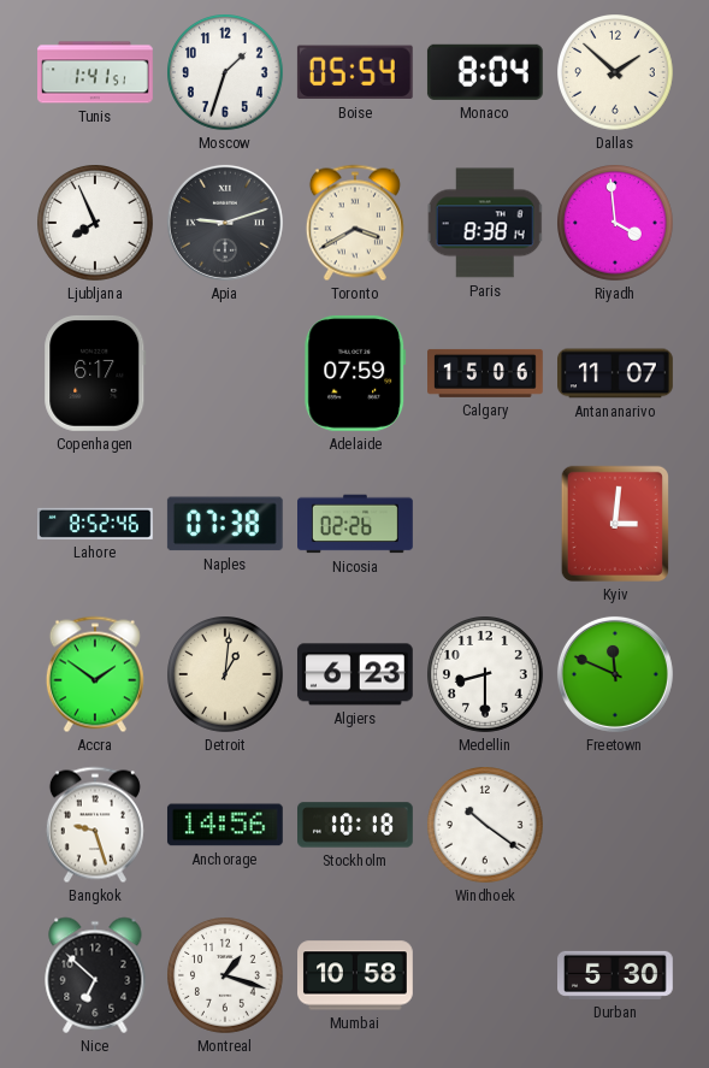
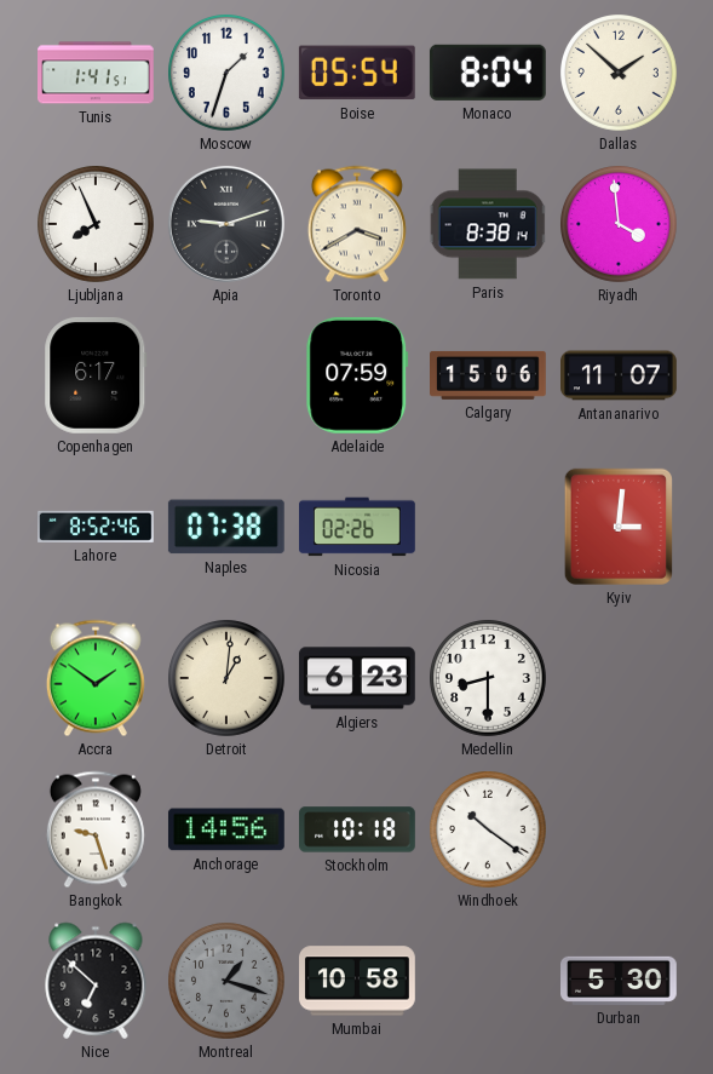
Freetown: 11:49 -> none (615, 674)
Montreal dial: white -> grey (228, 982)
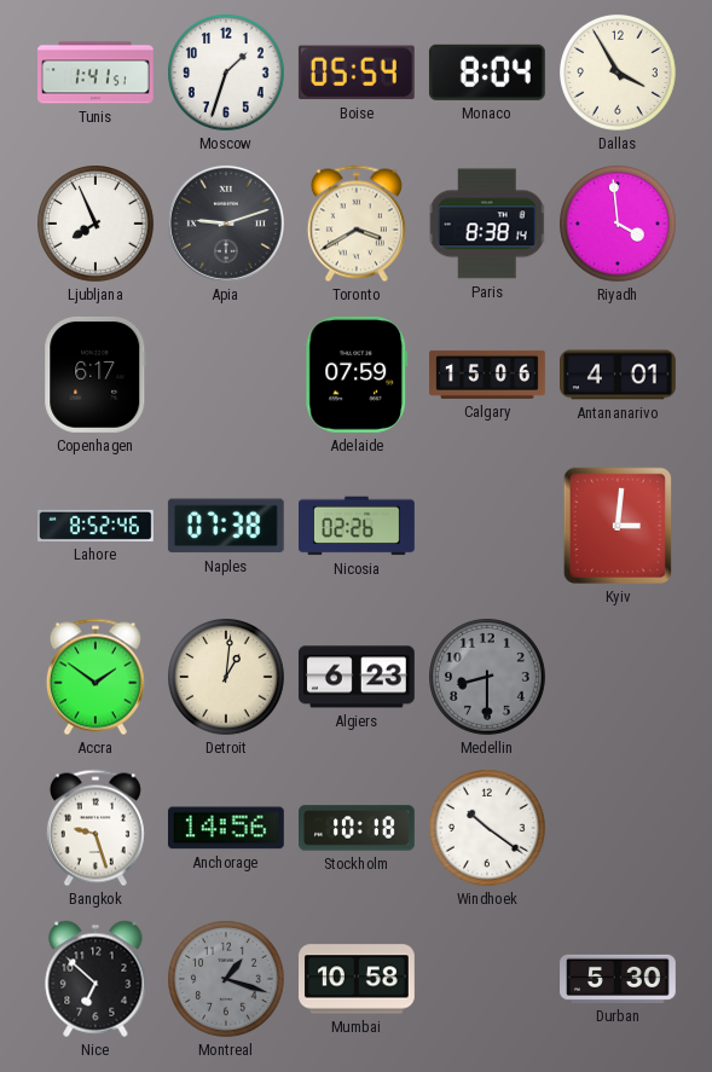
Dallas: 1:52 -> 3:55 (619, 74)
Antananarivo: 11:07 -> 4:01 (619, 375)
Medellin dial: white -> grey (488, 678)
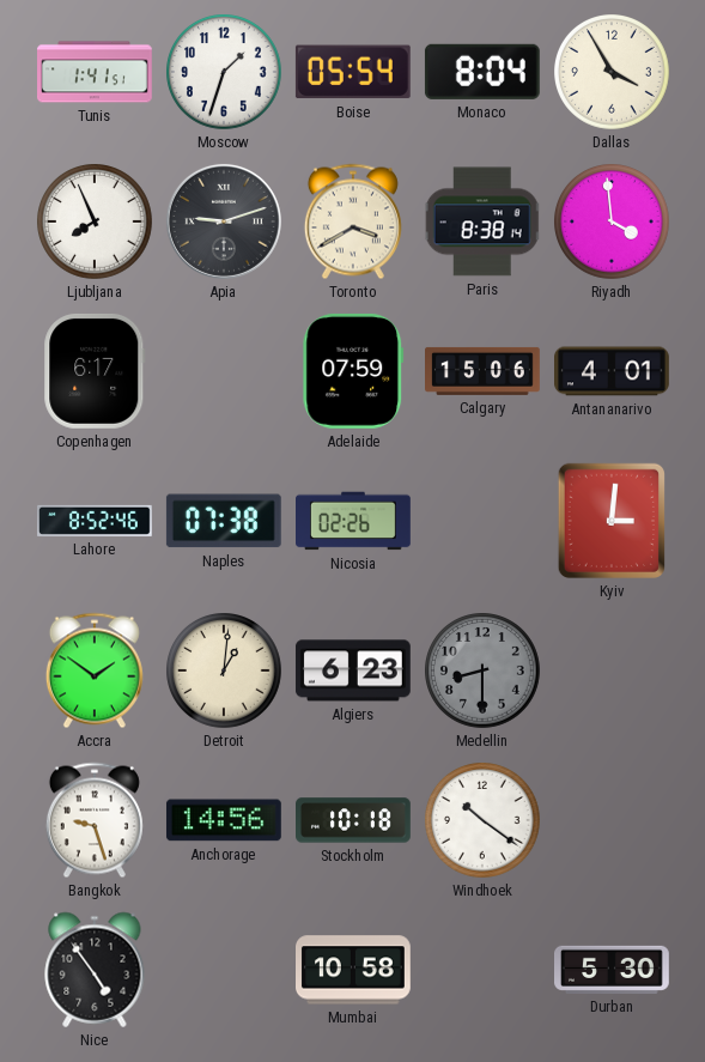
Nice: 6:52 -> 4:54 (95, 970)
Montreal: 1:18 -> none (227, 980)
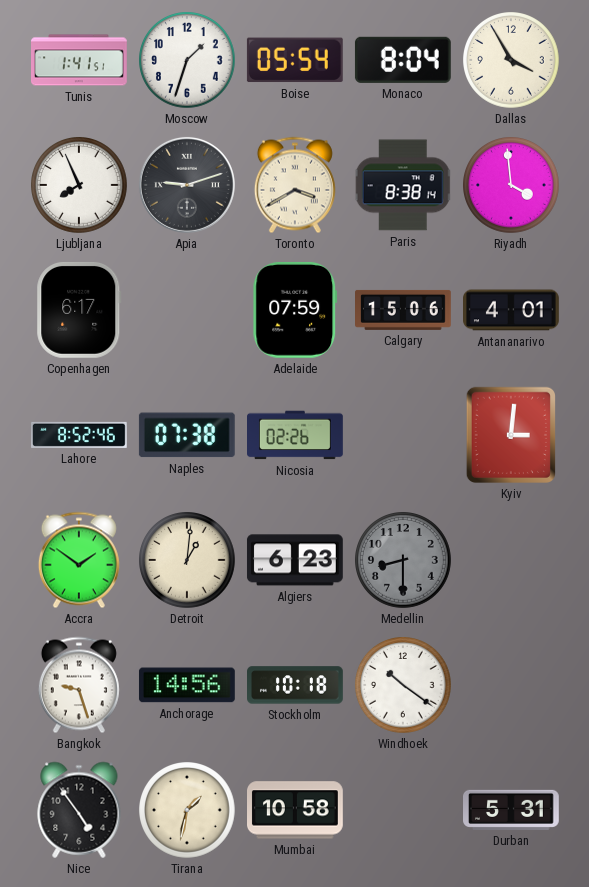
Tirana: none -> 1:32 (188, 811)
Durban: 5:30 -> 5:31 (512, 810)
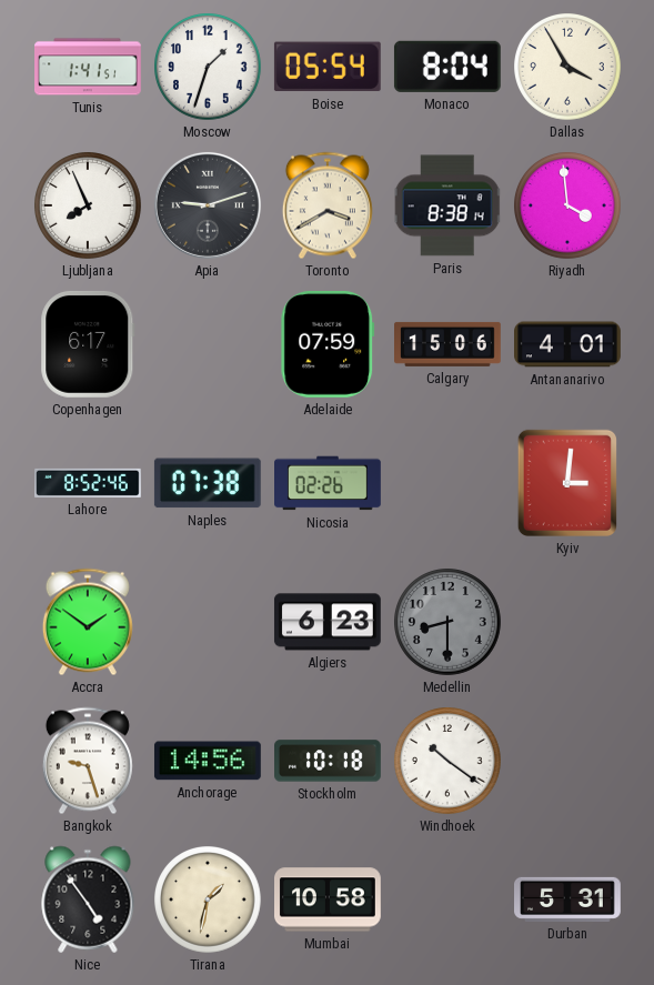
Detroit: 1:01 -> none (188, 561)
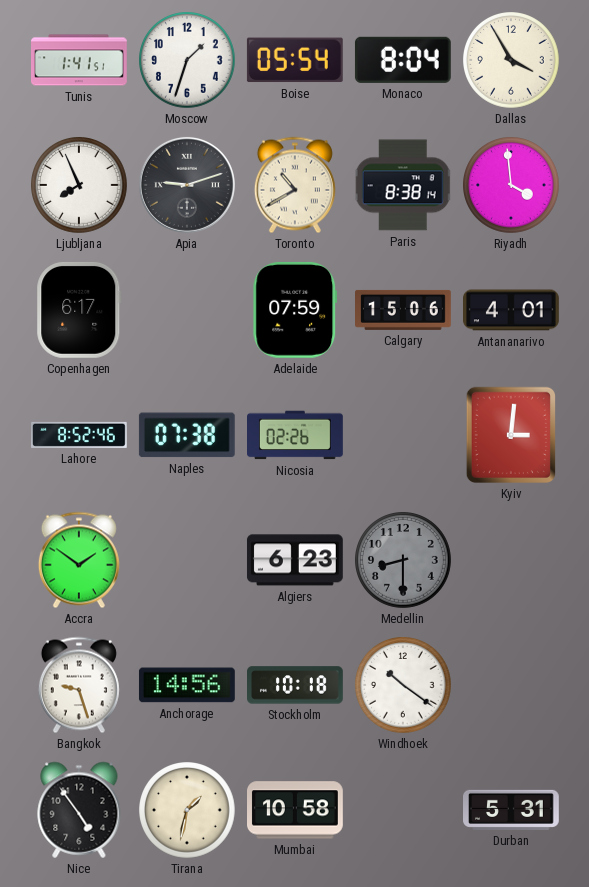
Toronto: 3:40 -> 10:40 (295, 185)
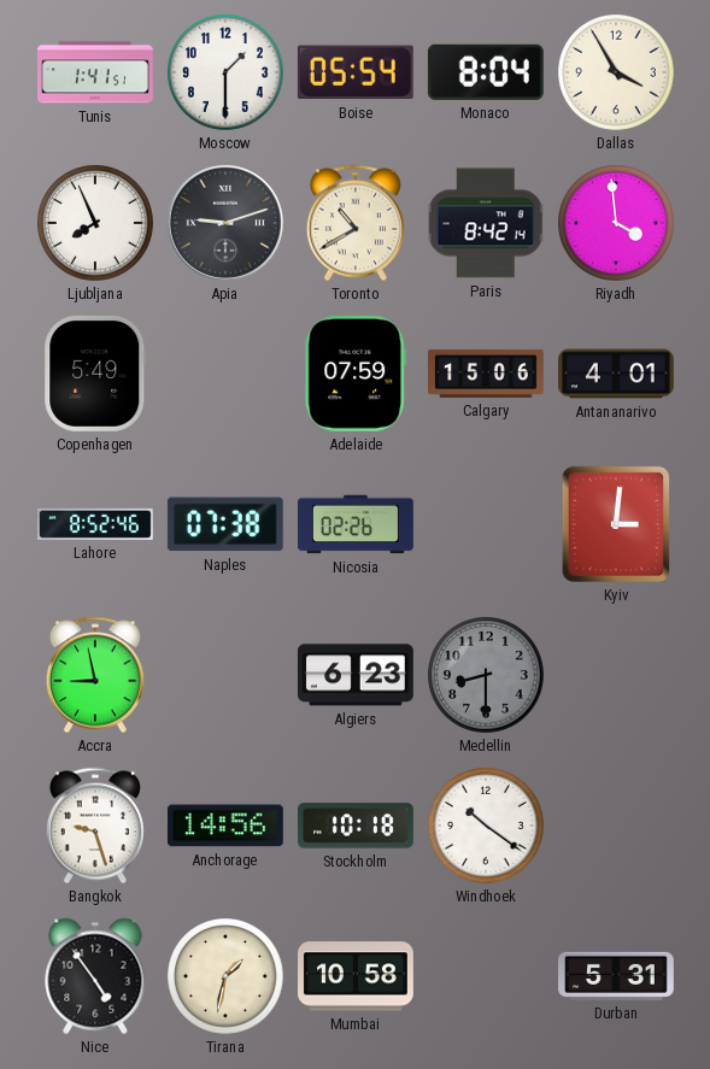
Moscow: 1:33 -> 1:30 (227, 74)
Paris: 8:38 -> 8:42 (486, 223)
Copenhagen: 6:17 -> 5:49 (95, 374)
Accra: 1:51 -> 8:58 (95, 675)
